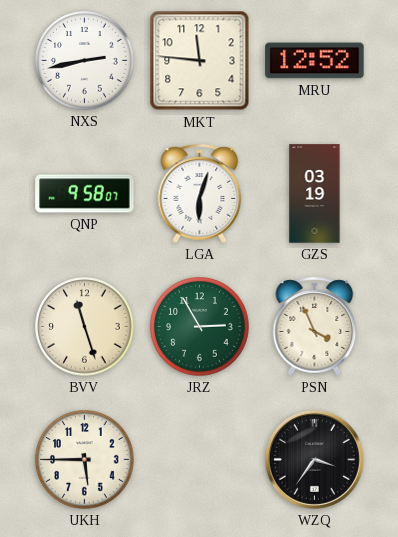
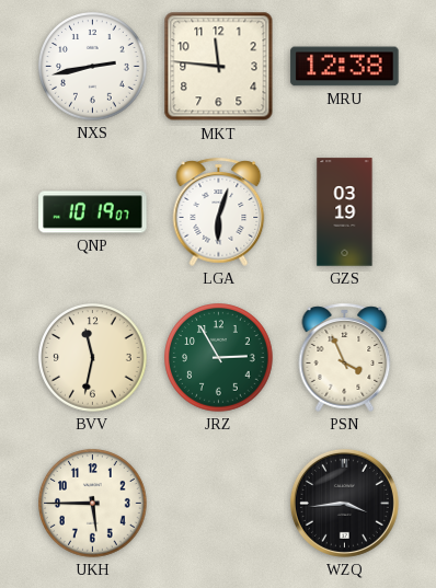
MRU: 12:52 -> 12:38 (345, 67)
QNP: 9:58 -> 10:19 (93, 212)
BVV: 11:27 -> 11:32 (93, 358)
WZQ: 3:36 -> 3:44 (344, 503)
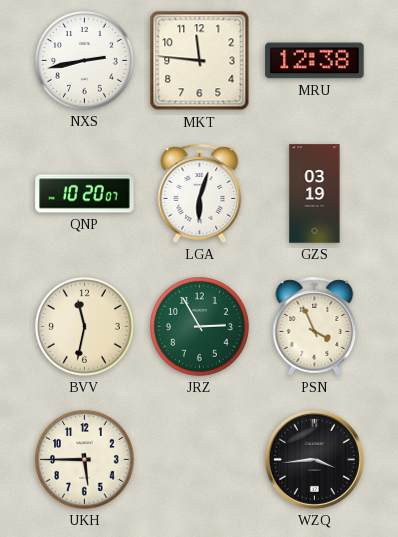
QNP: 10:19 -> 10:20 (85, 194)
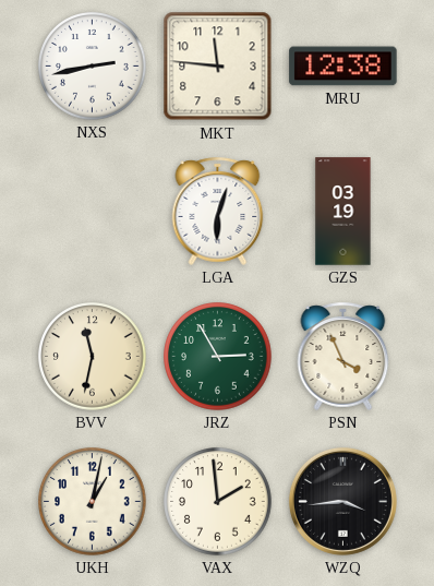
QNP: 10:20 -> none (85, 194)
UKH: 5:45 -> 1:02 (93, 502)
VAX: none -> 1:59 (218, 502)
